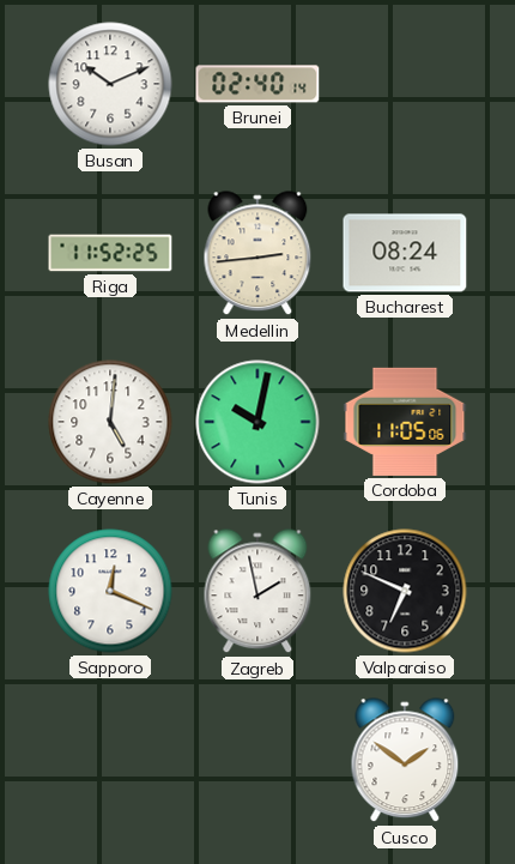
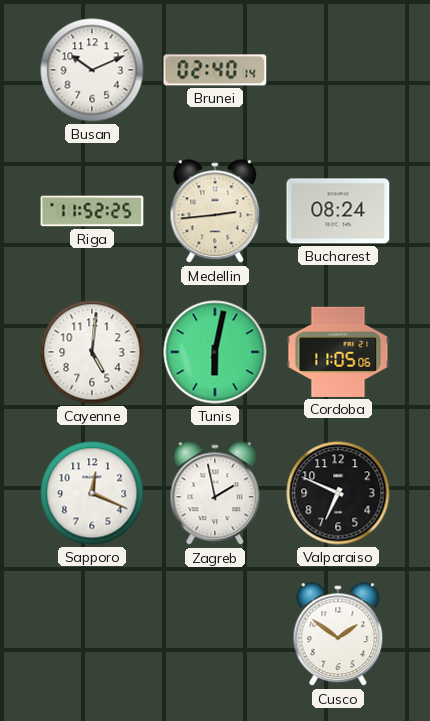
Tunis: 10:02 -> 6:02 (215, 352)
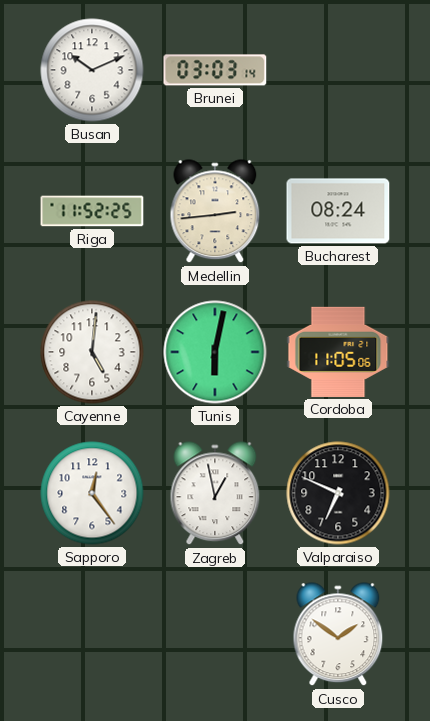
Brunei: 02:40 -> 03:03 (215, 70)
Sapporo: 12:19 -> 12:24 (92, 493)
Zagreb: 1:58 -> 12:58 (215, 494)
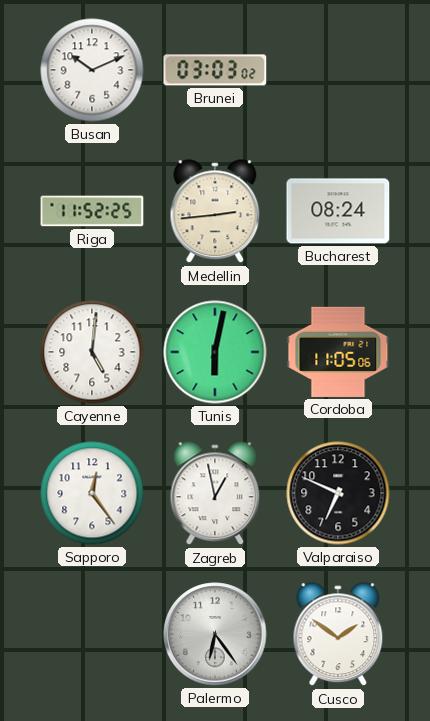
Brunei: 03:03:14 -> 03:03:02 (215, 70)
Palermo: none -> 6:24 (215, 634)
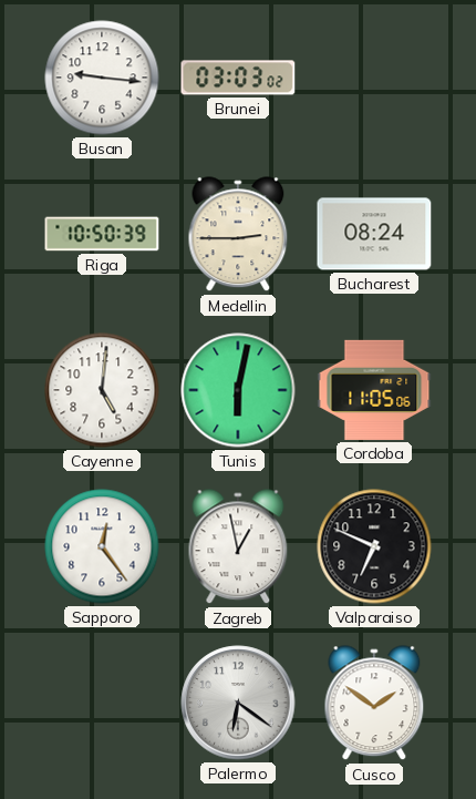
Busan: 10:11 -> 9:16 (102, 78)
Riga: 11:52 -> 10:50 (102, 234)
Medellin: 2:44 -> 2:45 (238, 235)
Palermo: 6:24 -> 6:21 (238, 703)
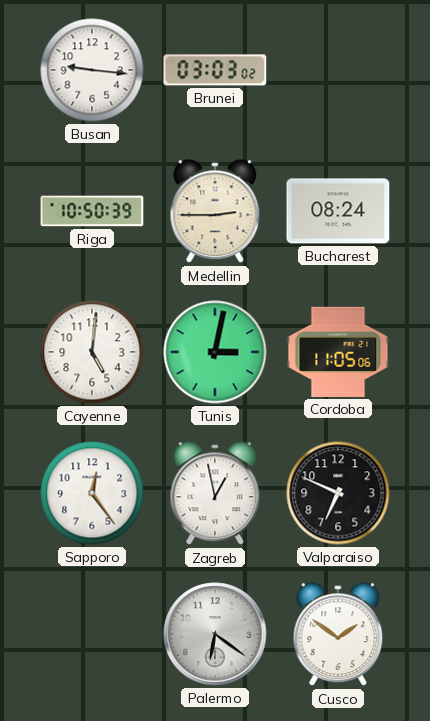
Tunis: 6:02 -> 3:02 (215, 352)
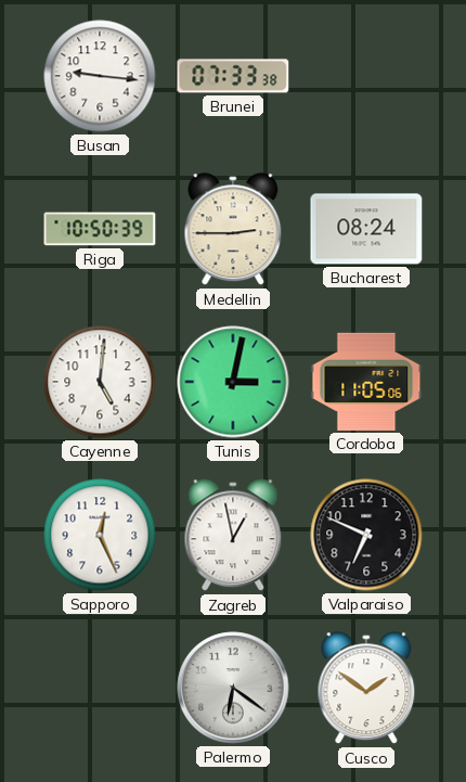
Brunei: 03:03 -> 07:33 (233, 76)
Sapporo: 12:24 -> 12:26 (100, 535)
